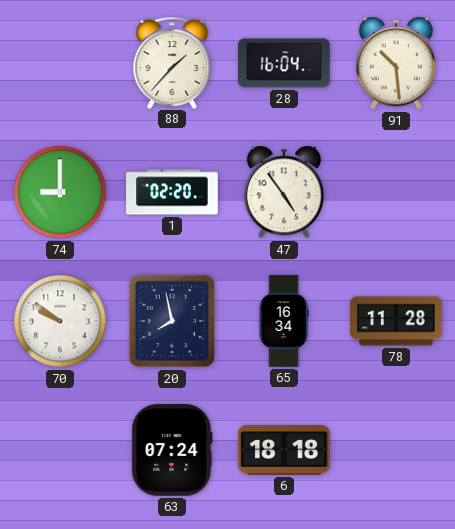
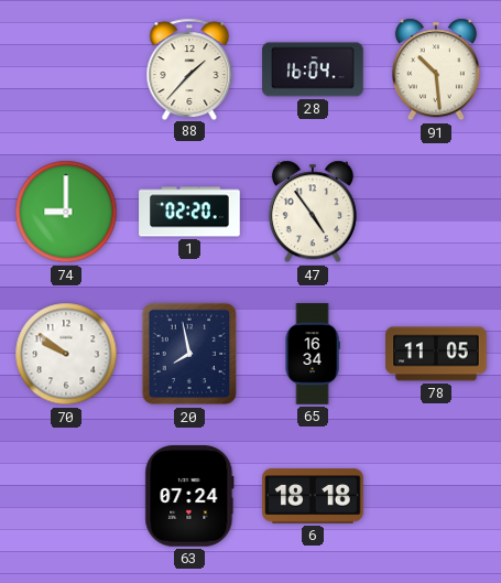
78: 11:28 -> 11:05 (436, 354)
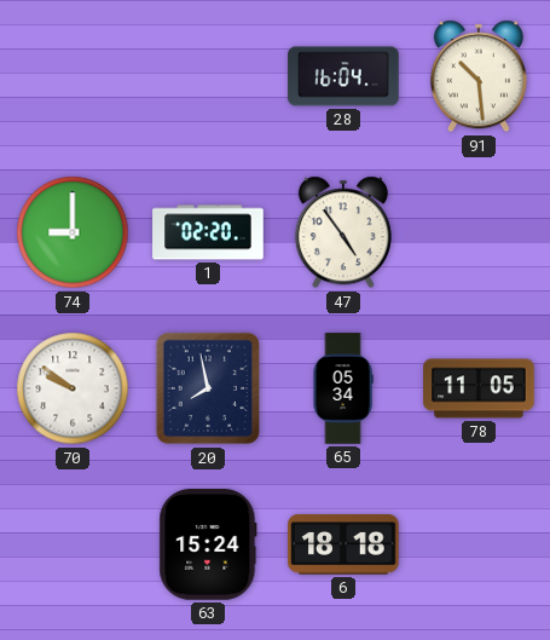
88: 1:37 -> none (189, 68)
65: 16:34 -> 05:34 (343, 388)
63: 07:24 -> 15:24 (208, 544)
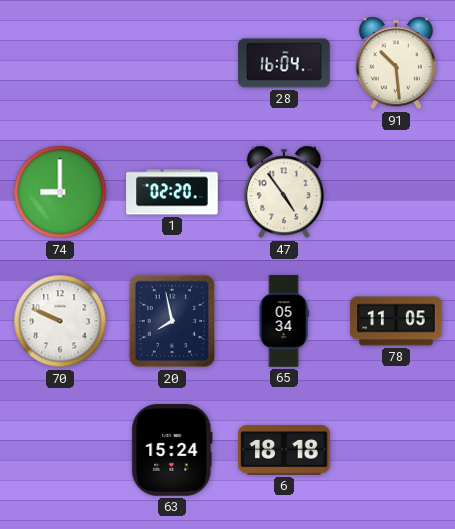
70: 9:51 -> 9:49 (60, 321)
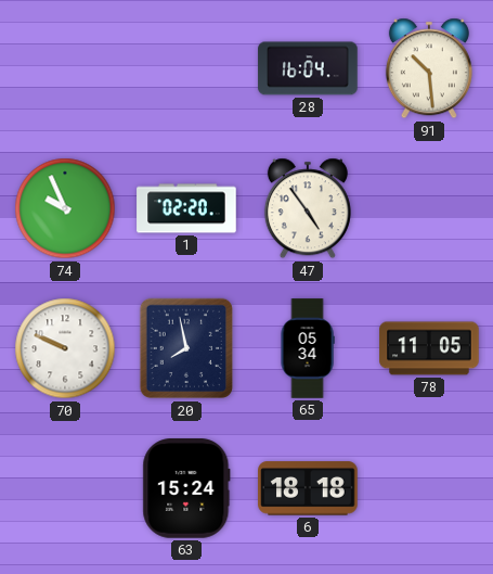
74: 9:00 -> 9:56 (65, 208)
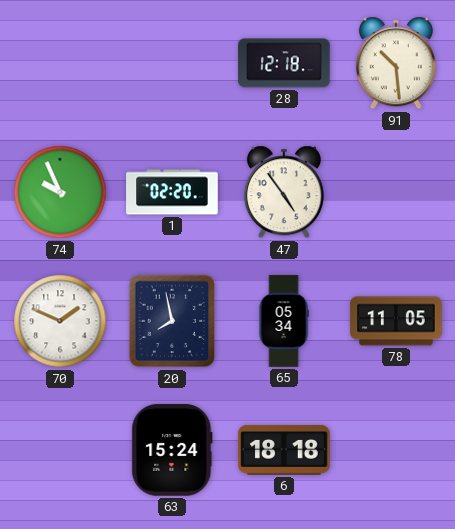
28: 16:04 -> 12:18 (284, 63)
70: 9:49 -> 1:49 (60, 321)
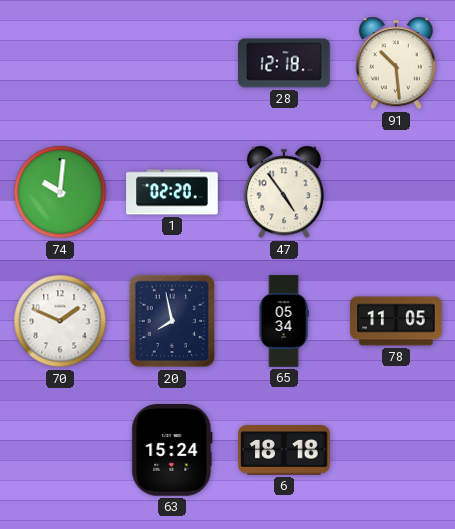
74: 9:56 -> 10:01 (60, 192)
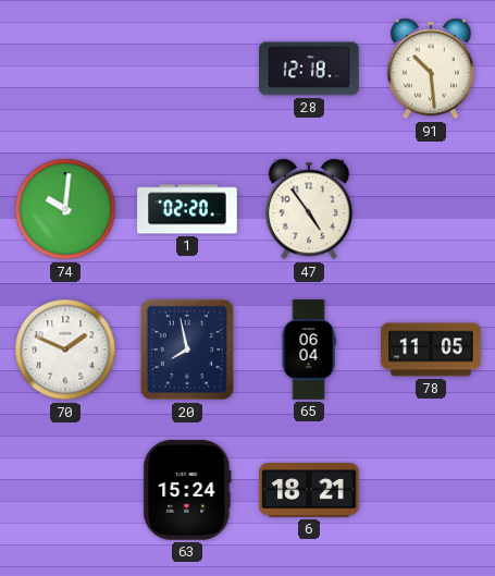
65: 05:34 -> 06:04 (309, 350)
6: 18:18 -> 18:21 (309, 490)
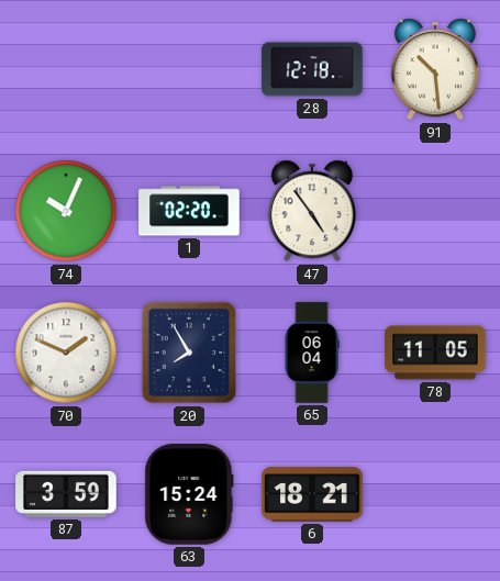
74: 10:01 -> 10:04 (66, 211)
20: 7:58 -> 7:55 (188, 353)
87: none -> 3:59 (66, 494)
